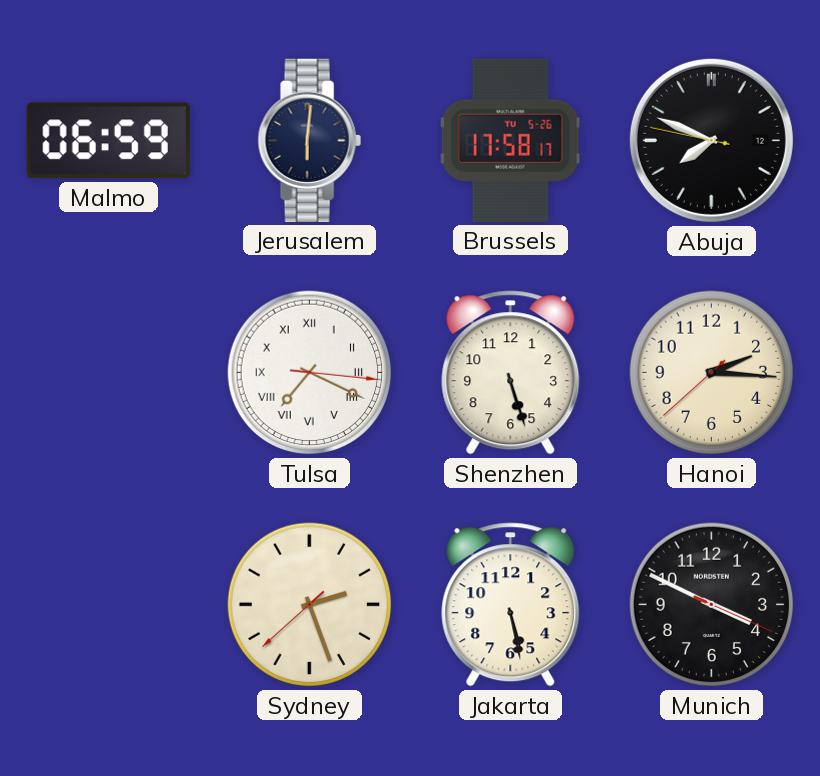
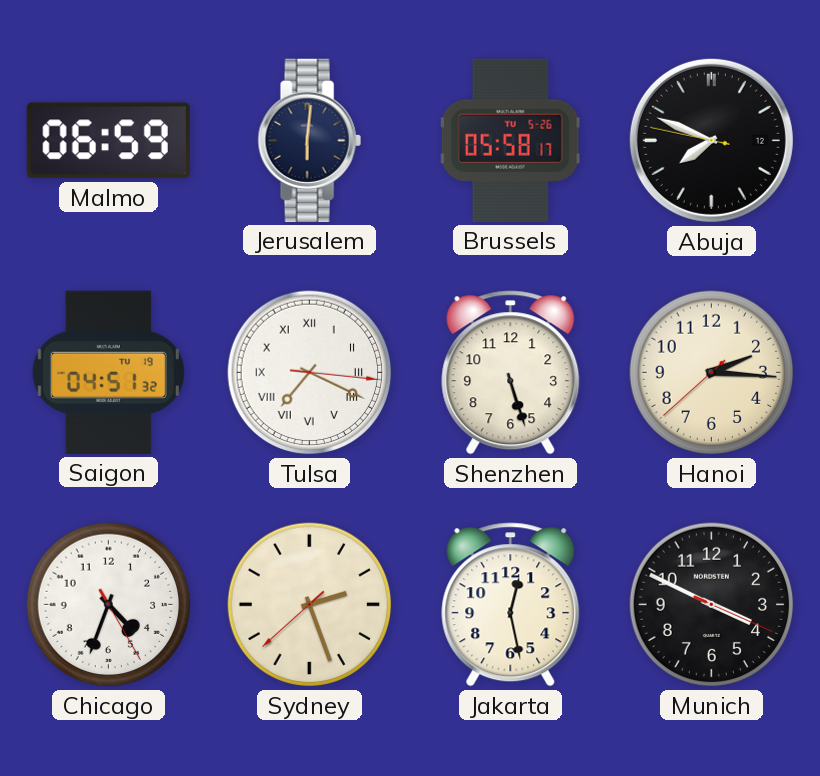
Brussels: 17:58 -> 05:58 (511, 140)
Saigon: none -> 04:51 (108, 372)
Chicago: none -> 4:33 (109, 605)
Jakarta: 5:28 -> 12:28 (511, 605)
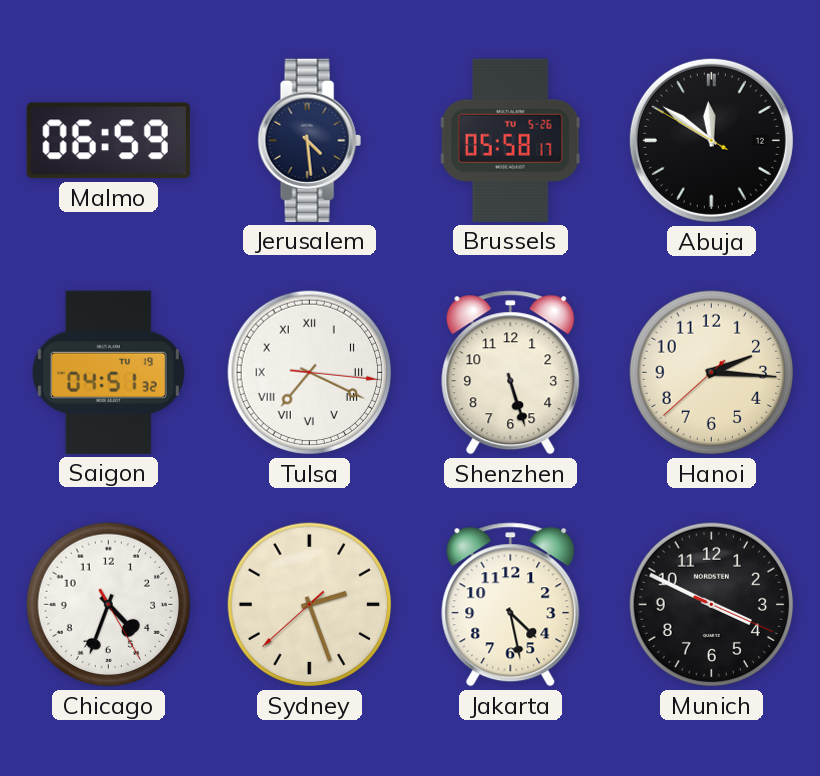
Jerusalem: 6:01 -> 4:29 (309, 140)
Abuja: 7:48 -> 11:50 (711, 140)
Jakarta: 12:28 -> 4:28 (511, 605)
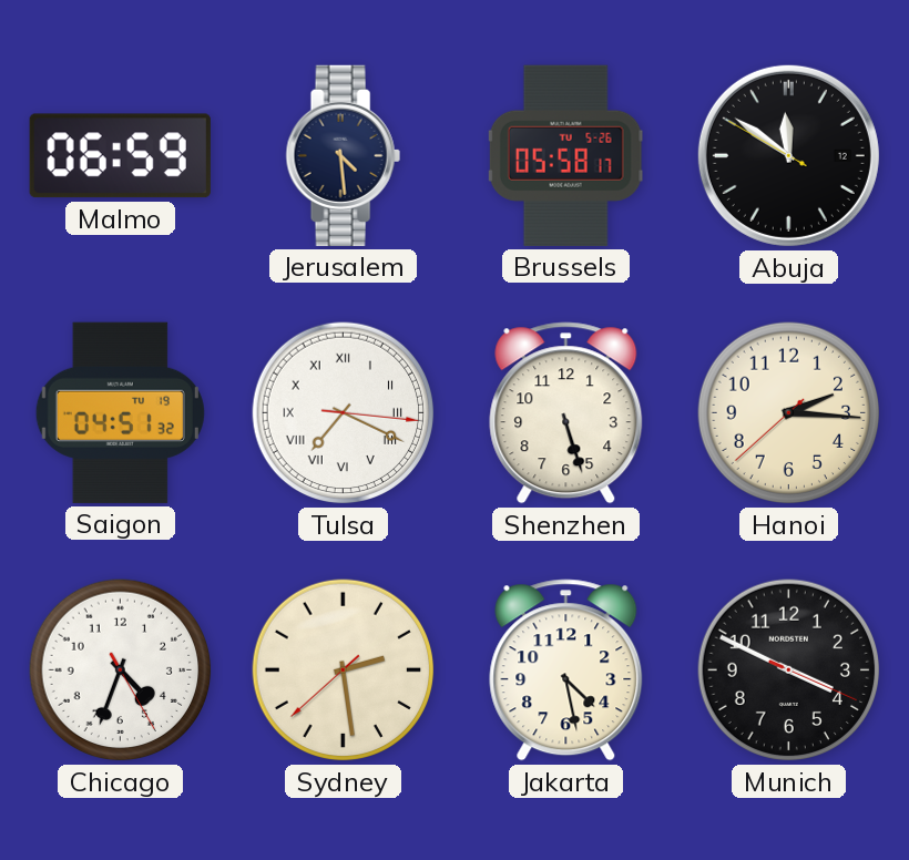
Sydney: 2:26 -> 2:28 (344, 670)
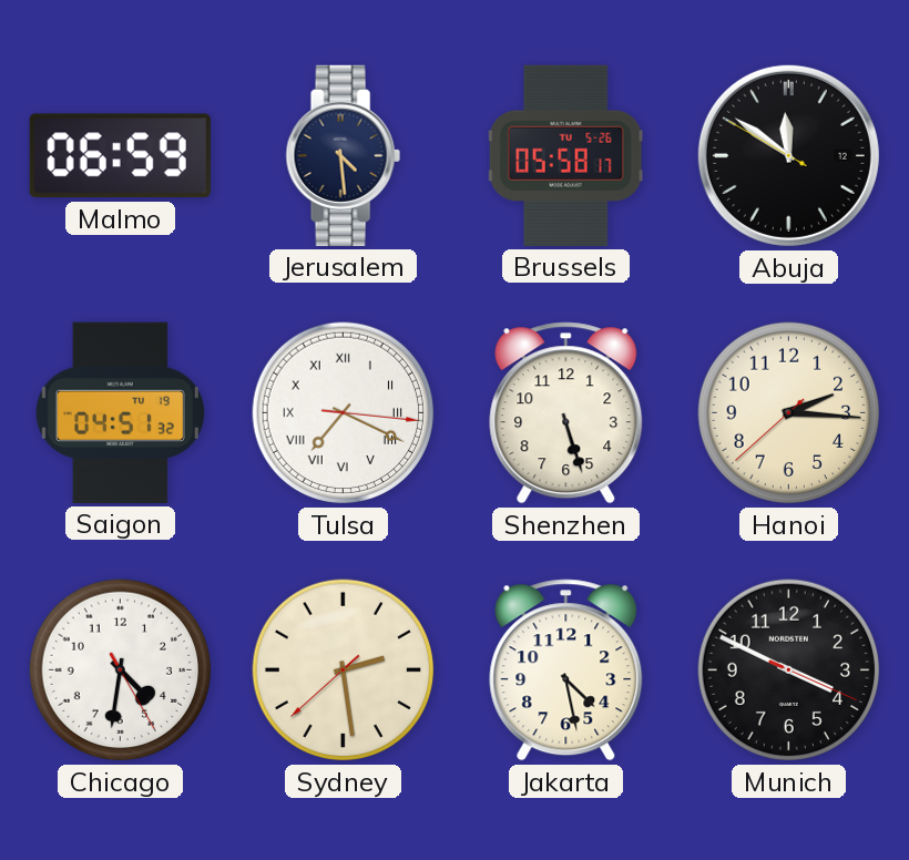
Chicago: 4:33 -> 4:31 (121, 670)
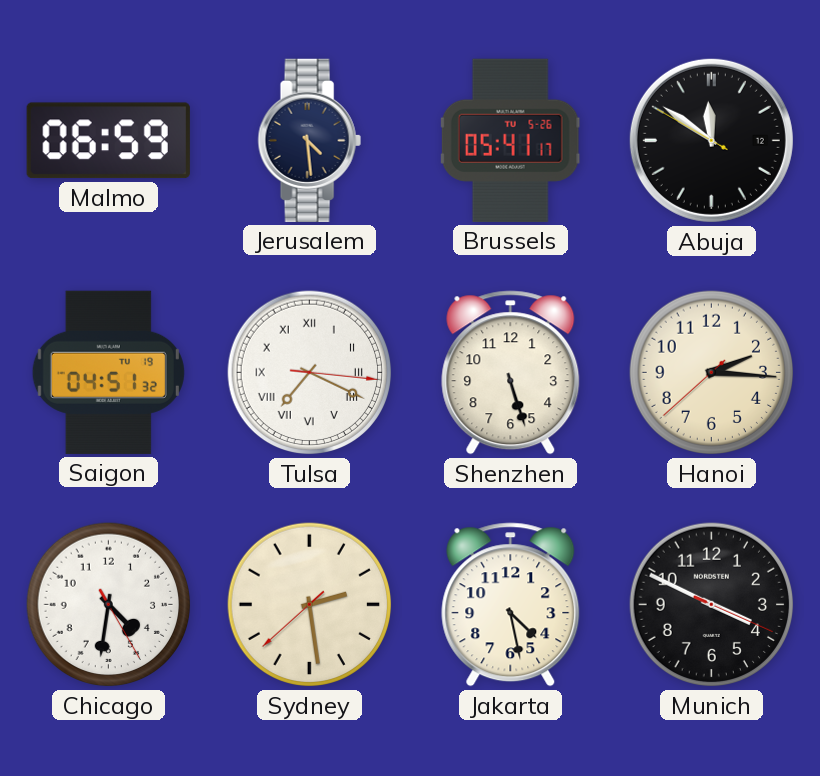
Brussels: 05:58 -> 05:41 (511, 140)
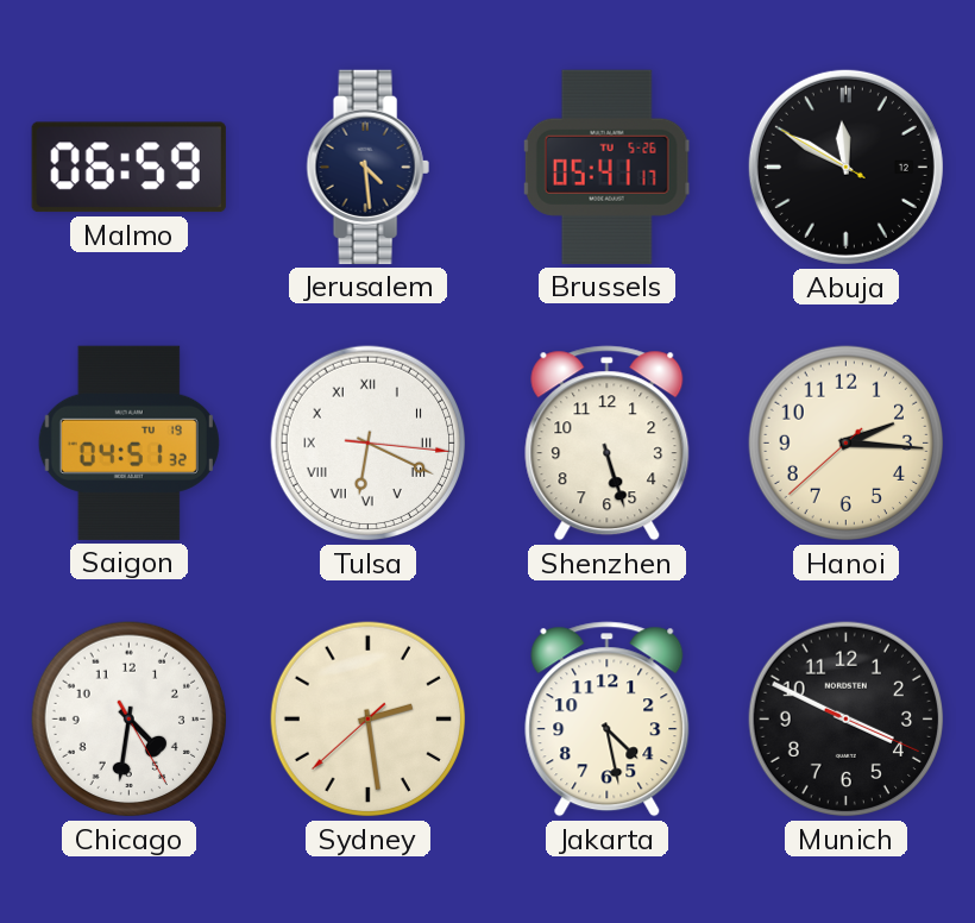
Abuja: 11:50 -> 11:49 (845, 167)
Tulsa: 7:19 -> 6:19 (369, 444)
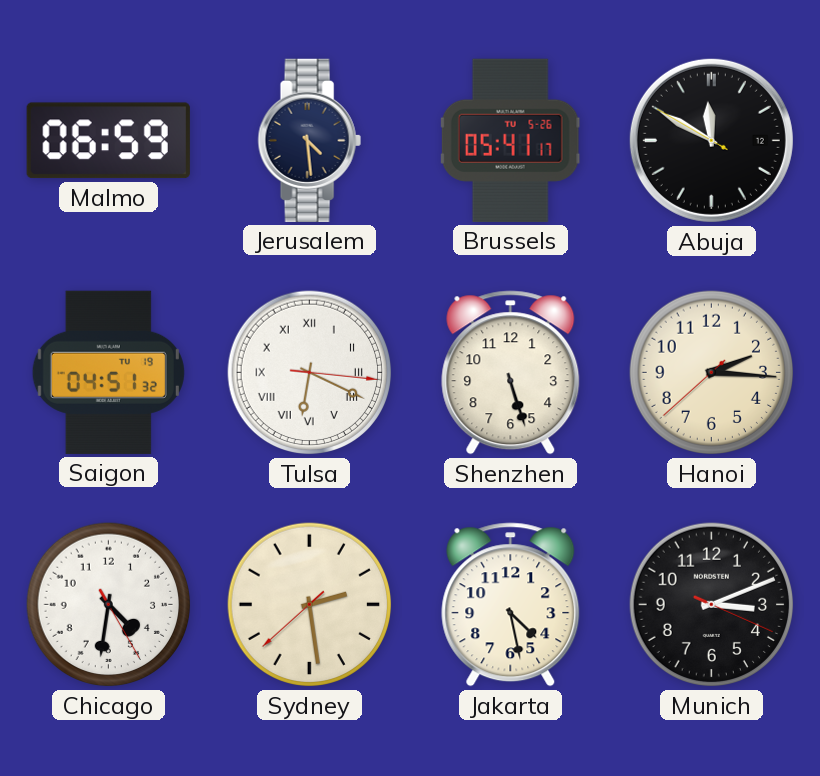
Munich: 3:49 -> 3:11 (712, 605)
